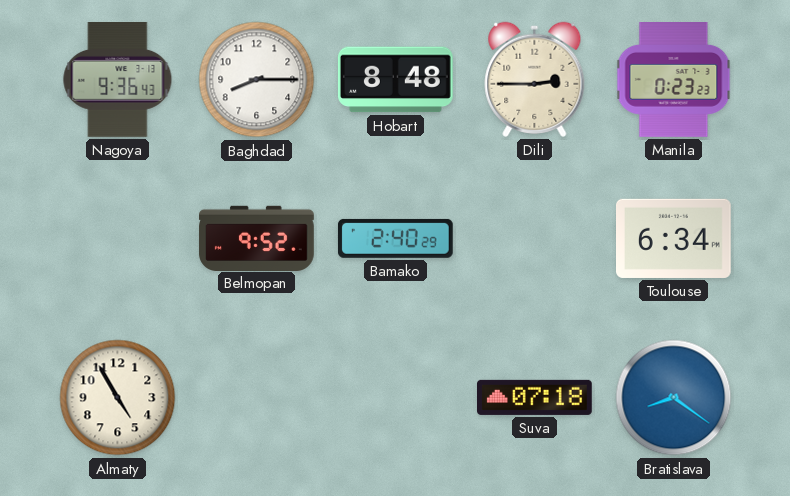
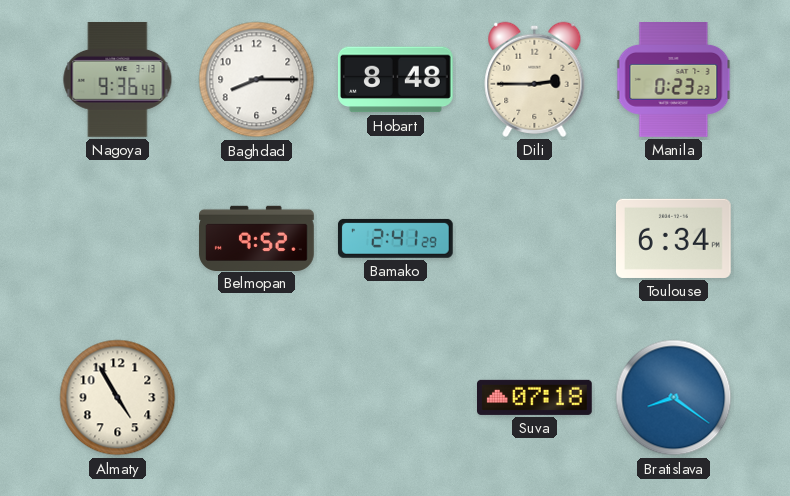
Bamako: 2:40 -> 2:41 (395, 238)
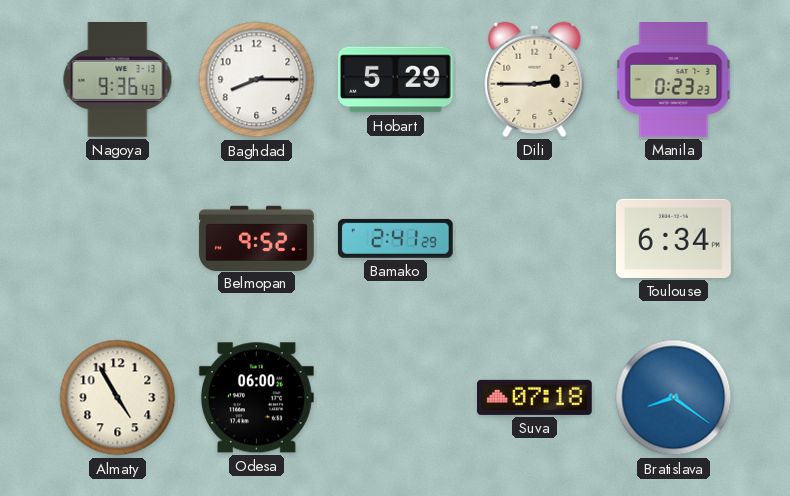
Hobart: 8:48 -> 5:29 (395, 80)
Odesa: none -> 06:00 (256, 398)
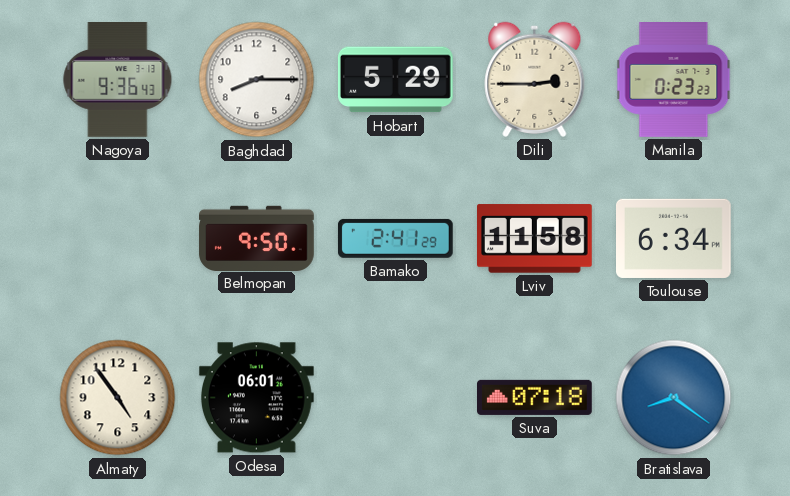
Belmopan: 9:52 -> 9:50 (257, 238)
Lviv: none -> 11:58 (535, 239)
Almaty: 4:55 -> 4:54 (118, 398)
Odesa: 06:00 -> 06:01 (256, 398)
